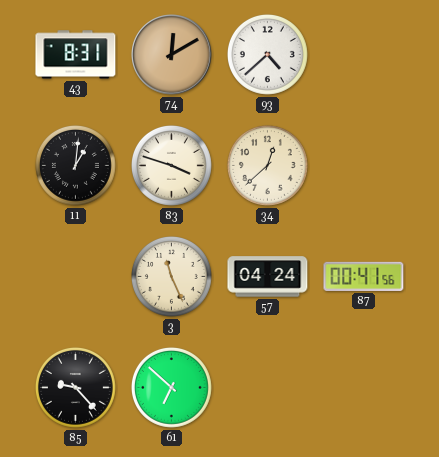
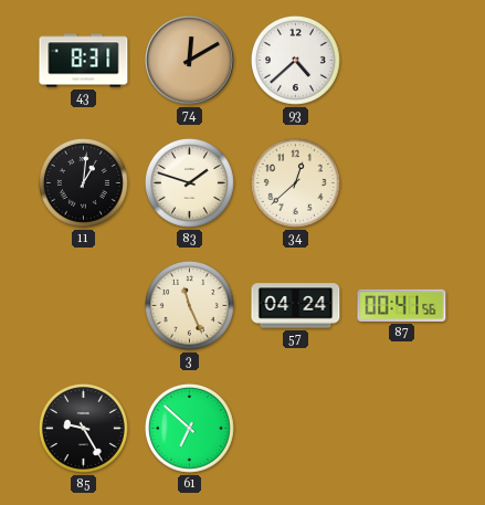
83: 3:48 -> 1:48 (189, 182)
85: 9:23 -> 9:25 (83, 428)
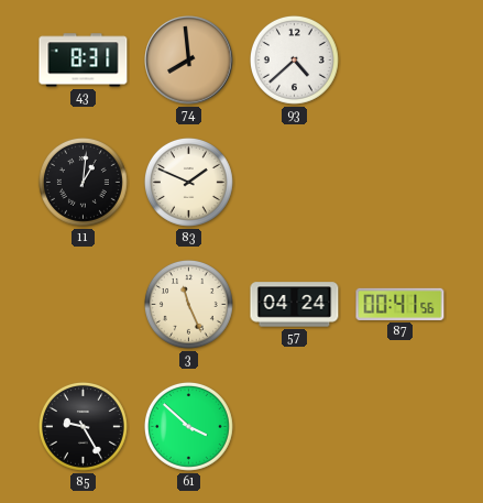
74: 12:10 -> 7:59 (189, 61)
83: 1:48 -> 1:49 (188, 182)
34: 12:38 -> none (295, 182)
61: 6:52 -> 3:52 (188, 426)
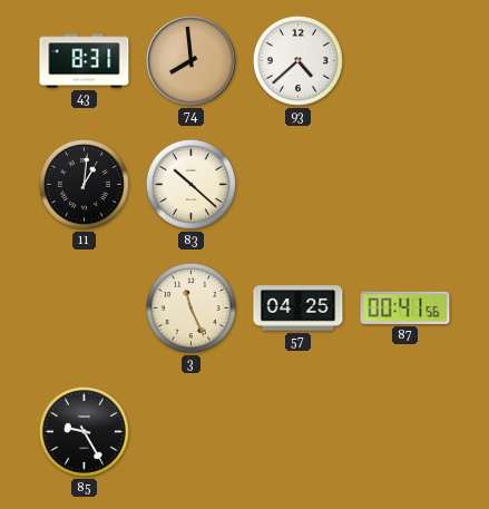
83: 1:49 -> 10:22 (190, 184)
57: 04:24 -> 04:25 (299, 309)
61: 3:52 -> none (188, 426)
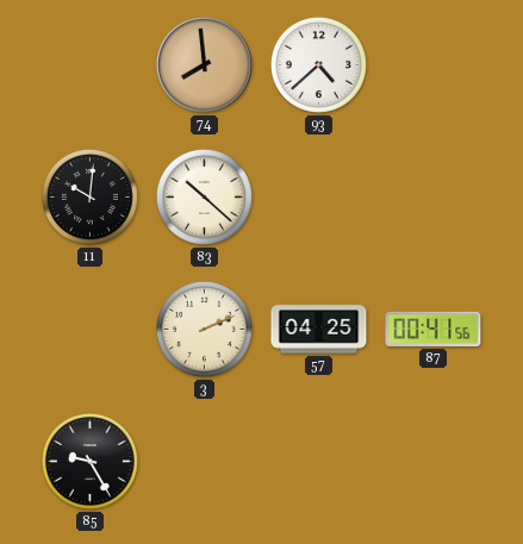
43: 8:31 -> none (85, 61)
11: 1:01 -> 10:01 (89, 196)
3: 11:26 -> 2:11 (204, 329)
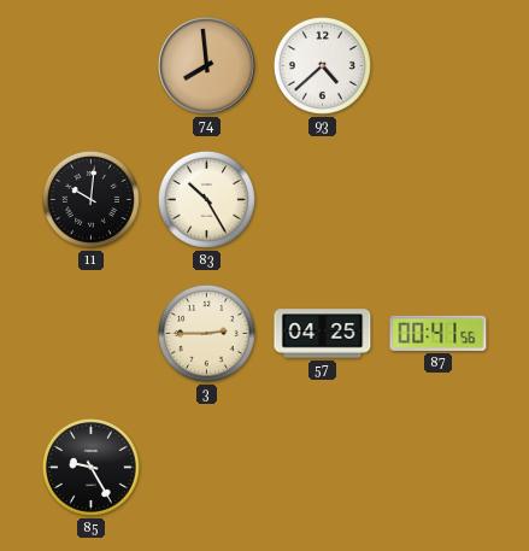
83: 10:22 -> 10:25 (206, 199)
3: 2:11 -> 2:45 (206, 333)
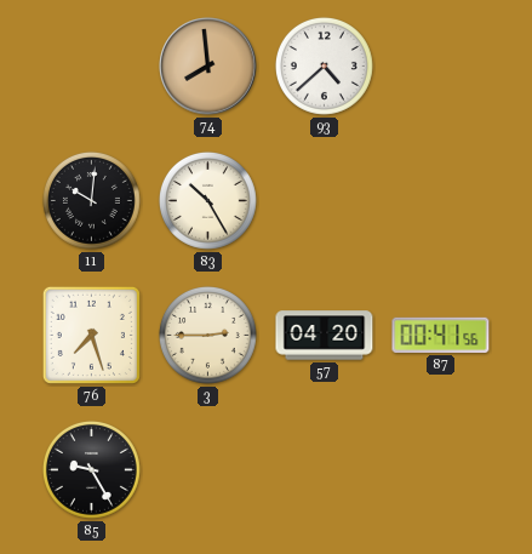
76: none -> 7:27 (91, 335)
57: 04:25 -> 04:20 (325, 336)
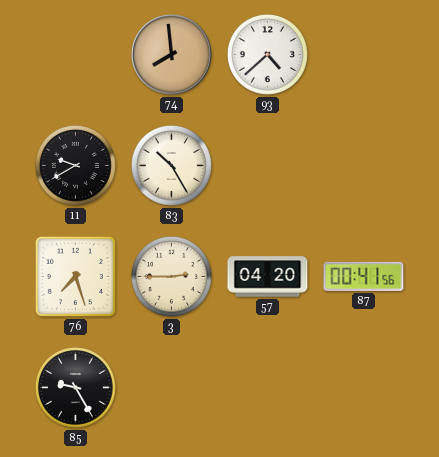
11: 10:01 -> 9:40 (75, 165)
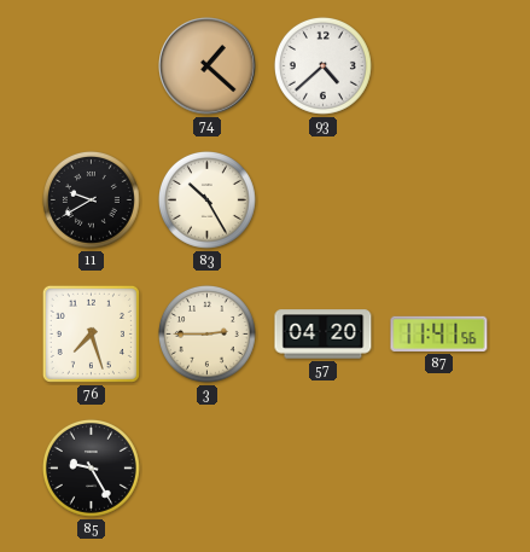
74: 7:59 -> 1:22 (208, 66)
87: 00:41 -> 11:41 (439, 333)
